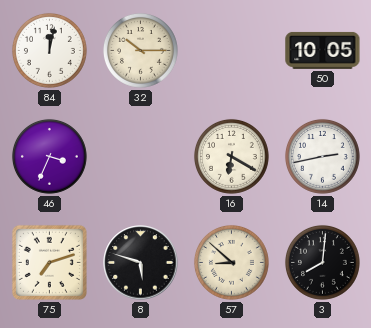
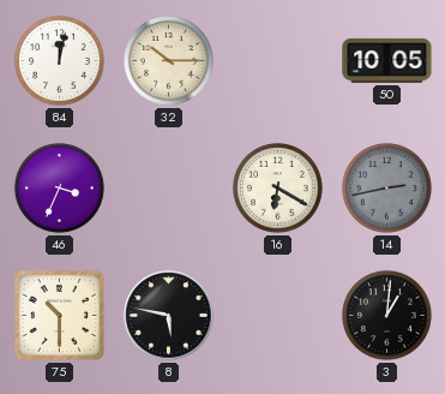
14 dial: white -> grey (386, 187)
75: 7:12 -> 10:30 (59, 315)
8: 5:48 -> 5:47 (169, 316)
57: 8:52 -> none (231, 262)
3: 8:01 -> 1:01 (386, 315)
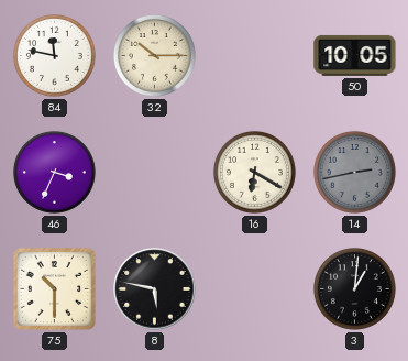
84: 12:02 -> 11:47 (54, 55)
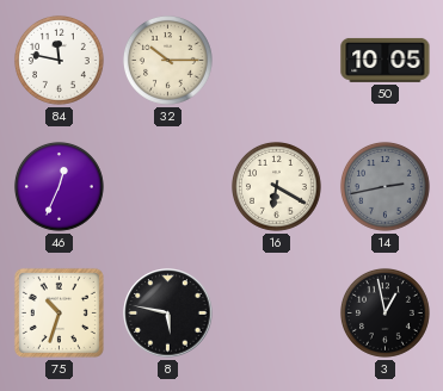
46: 3:34 -> 12:34 (59, 186)
75: 10:30 -> 10:33 (59, 312)
3: 1:01 -> 12:58 (384, 312)
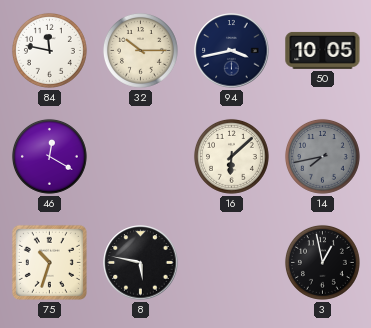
94: none -> 3:43 (232, 51)
46: 12:34 -> 12:20 (49, 156)
16: 6:20 -> 6:08 (231, 156)
14: 2:43 -> 7:43 (322, 156)
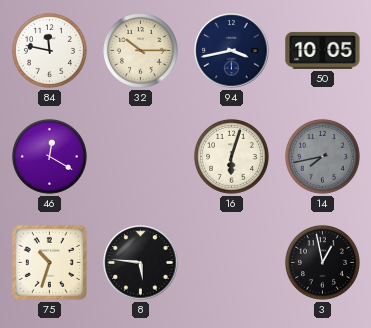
16: 6:08 -> 6:03 (231, 156)
8: 5:47 -> 5:46 (141, 263)
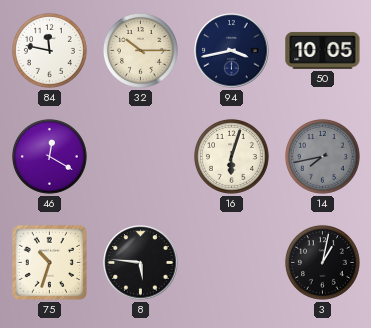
3: 12:58 -> 1:02 (322, 262)
